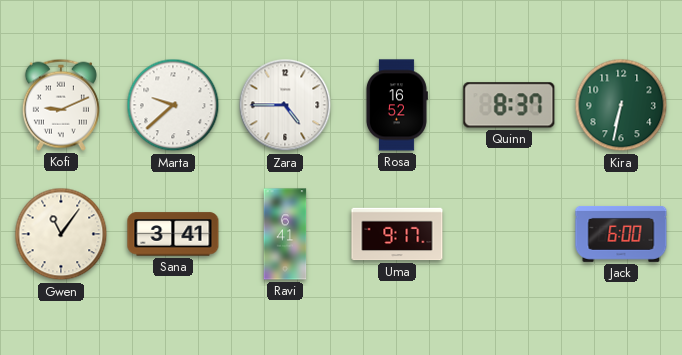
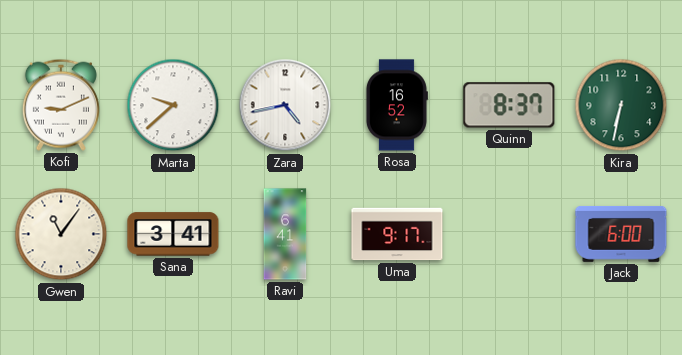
Zara: 4:45 -> 4:43 (285, 105)
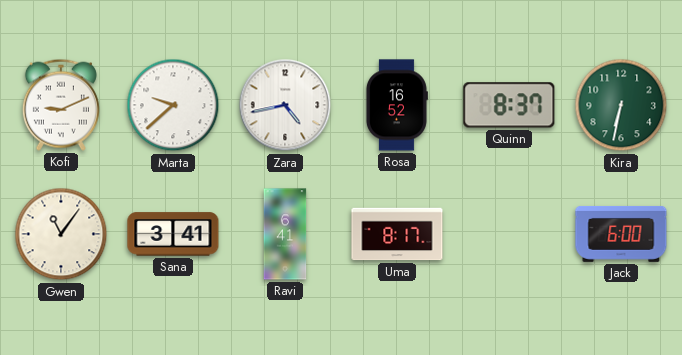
Uma: 9:17 -> 8:17 (397, 234)
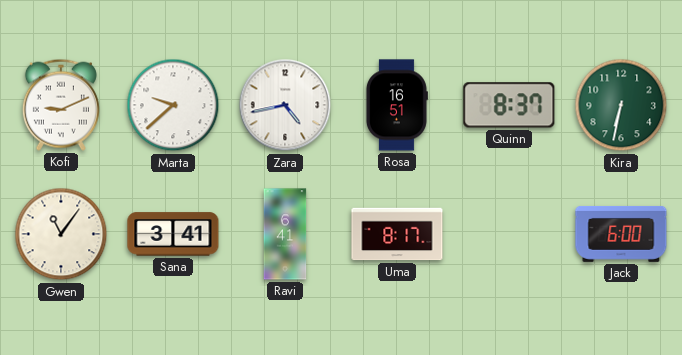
Rosa: 16:52 -> 16:51 (396, 105)
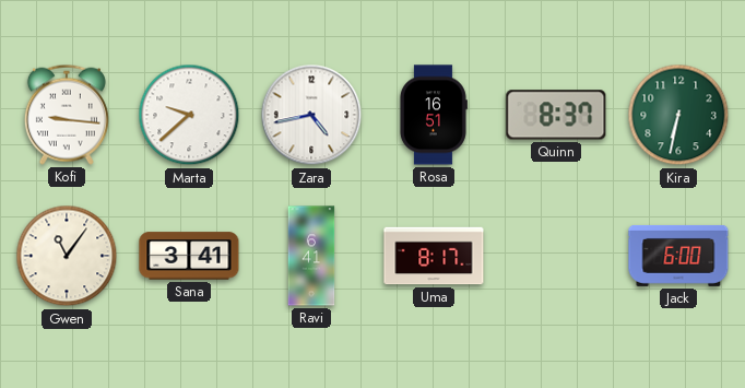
Kofi: 9:11 -> 9:16 (67, 115)
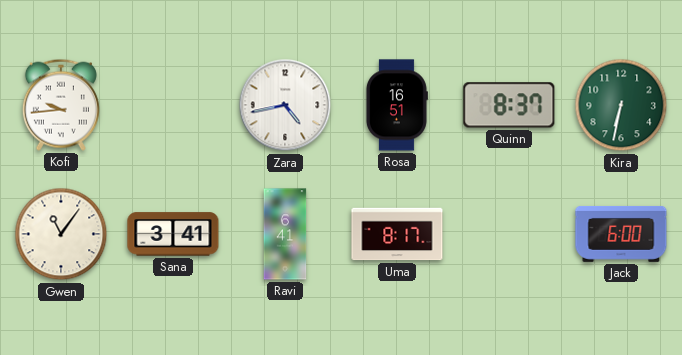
Kofi: 9:16 -> 9:44 (61, 105)
Marta: 9:38 -> none (189, 115)
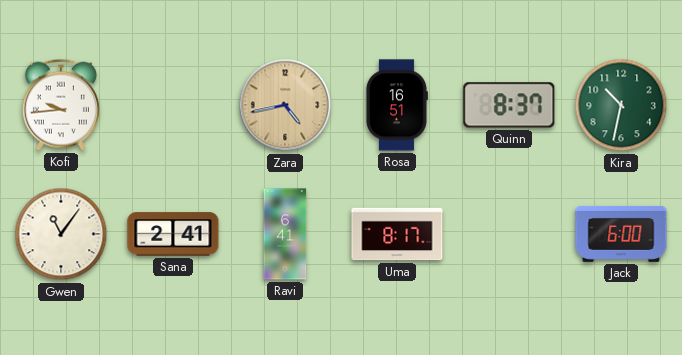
Zara dial: white -> champagne (285, 105)
Kira: 6:32 -> 10:32 (621, 105)
Sana: 3:41 -> 2:41 (173, 234)
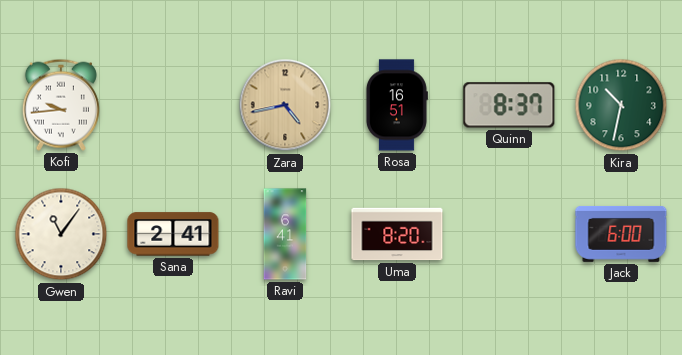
Uma: 8:17 -> 8:20 (397, 234)
